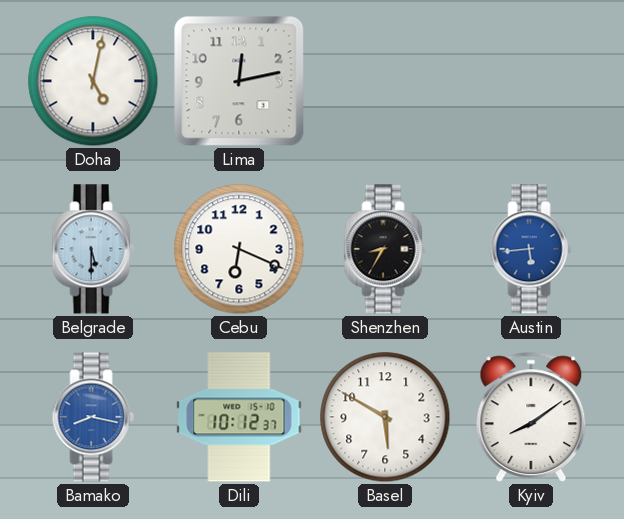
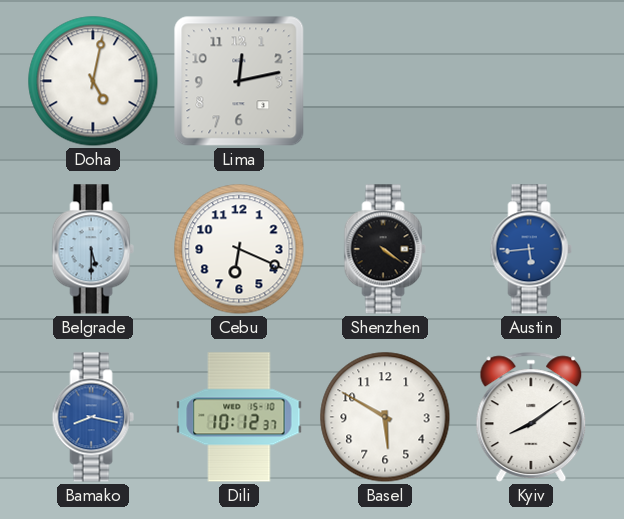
Shenzhen: 8:35 -> 4:21 (385, 249)
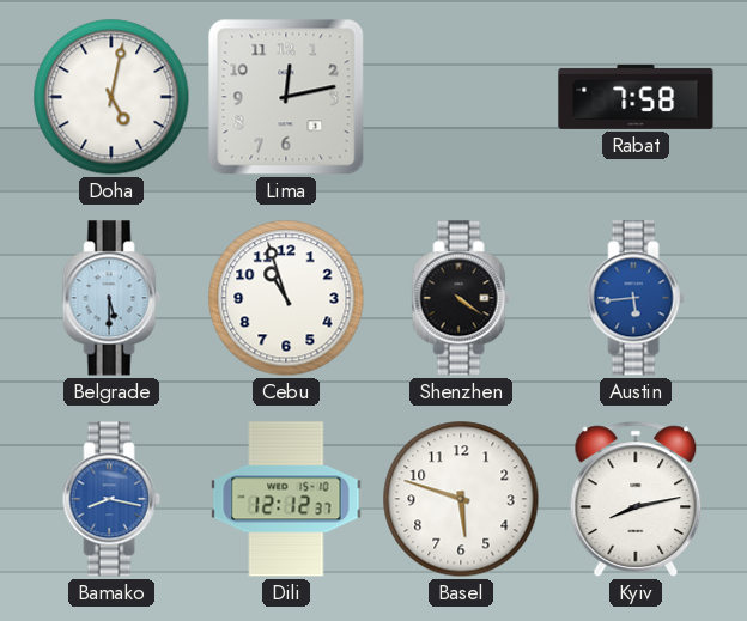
Rabat: none -> 7:58 (636, 97)
Cebu: 6:19 -> 10:57 (286, 298)
Dili: 10:12 -> 12:12 (286, 499)
Basel: 5:50 -> 5:48 (461, 499)
Kyiv: 8:09 -> 8:13 (636, 499)
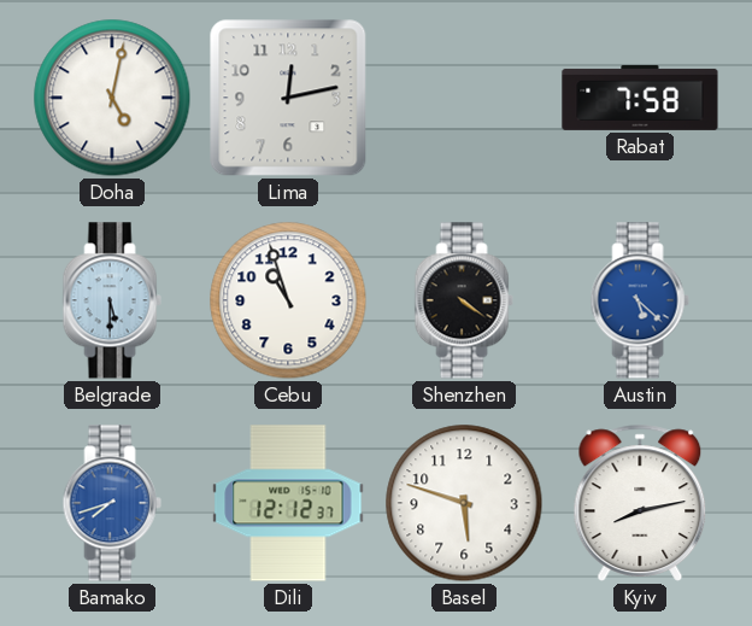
Austin: 5:44 -> 5:22 (640, 300)
Bamako: 8:17 -> 7:42 (112, 503)
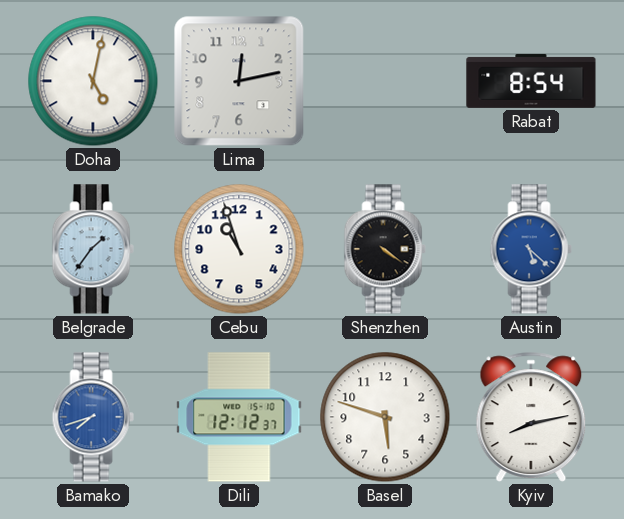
Rabat: 7:58 -> 8:54 (531, 81)
Belgrade: 5:30 -> 1:36 (93, 249)
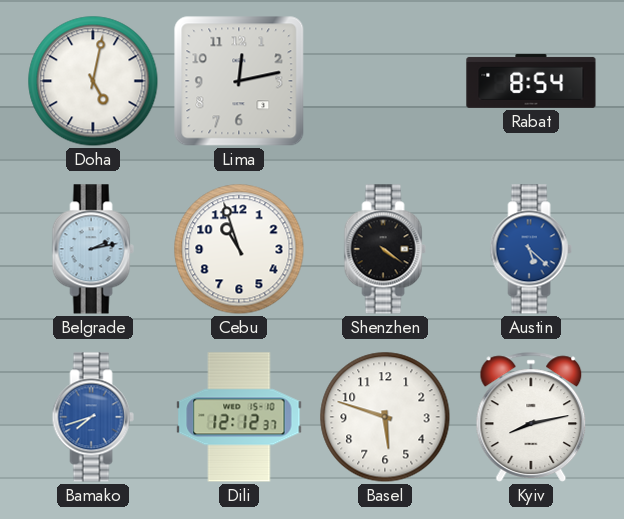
Belgrade: 1:36 -> 2:13 (93, 249)
